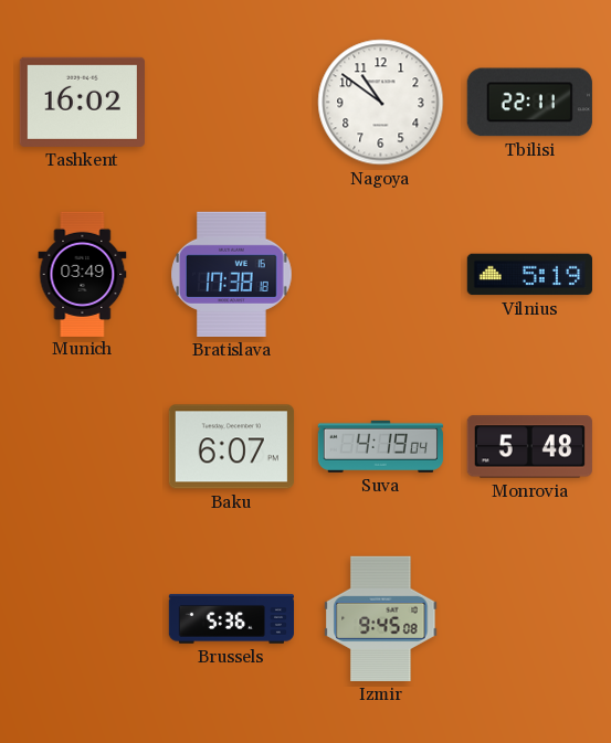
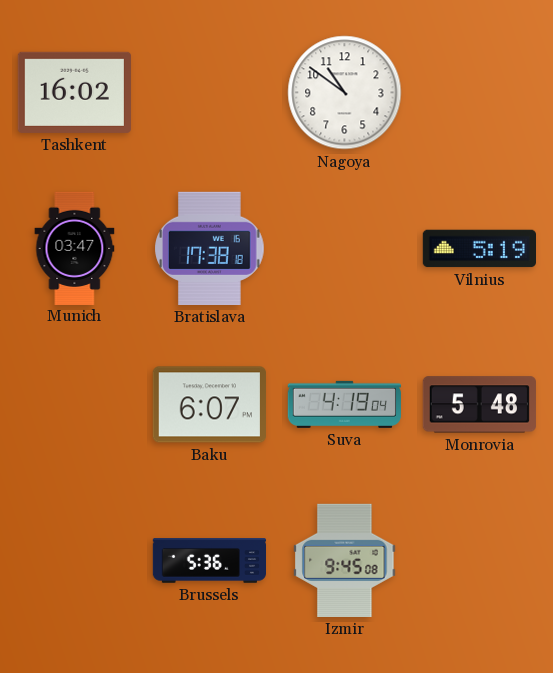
Tbilisi: 22:11 -> none (529, 103)
Munich: 03:49 -> 03:47 (75, 248)
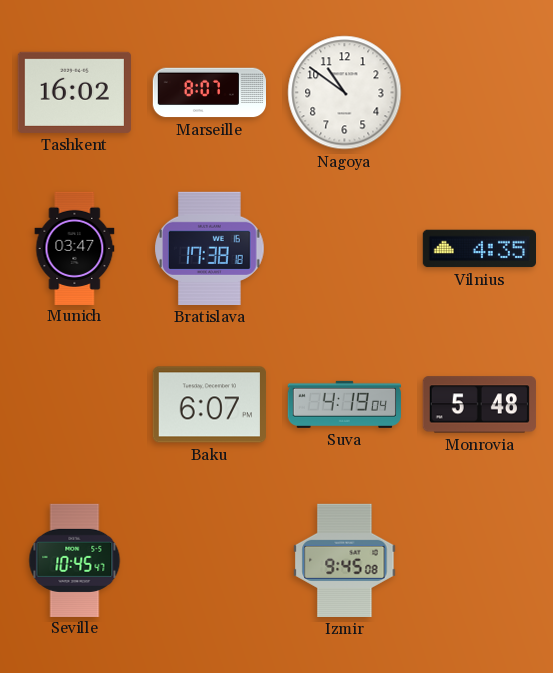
Marseille: none -> 8:07 (209, 93)
Vilnius: 5:19 -> 4:35 (479, 249)
Seville: none -> 10:45 (75, 560)
Brussels: 5:36 -> none (209, 561)
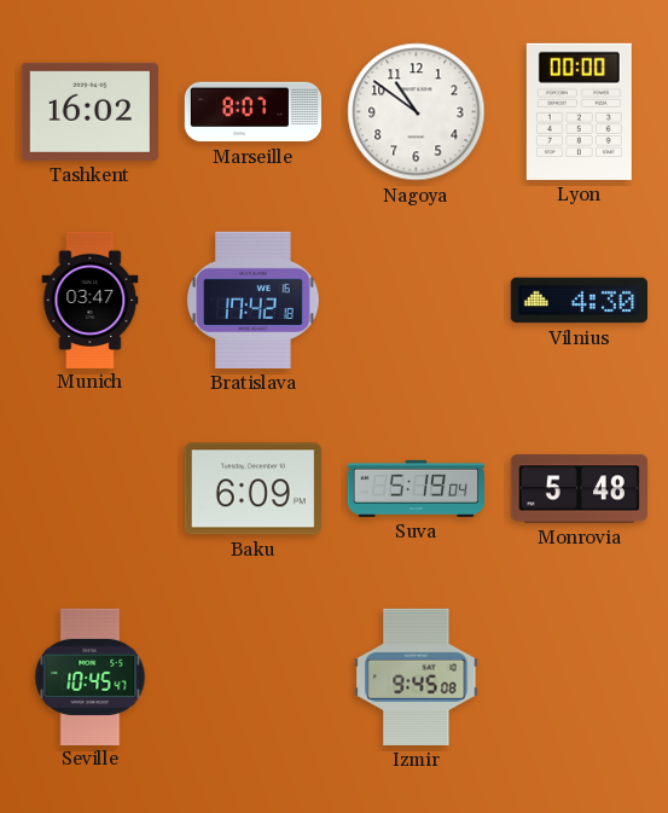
Lyon: none -> 00:00 (579, 111)
Bratislava: 17:38 -> 17:42 (254, 300)
Vilnius: 4:35 -> 4:30 (579, 301)
Baku: 6:07 -> 6:09 (252, 489)
Suva: 4:19 -> 5:19 (416, 488)
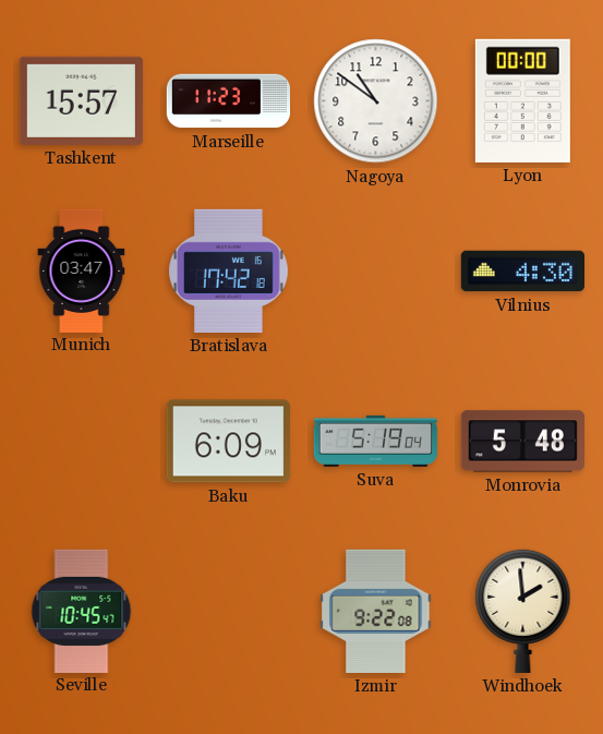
Tashkent: 16:02 -> 15:57 (81, 100)
Marseille: 8:07 -> 11:23 (228, 101)
Izmir: 9:45 -> 9:22 (376, 611)
Windhoek: none -> 1:59 (523, 611)
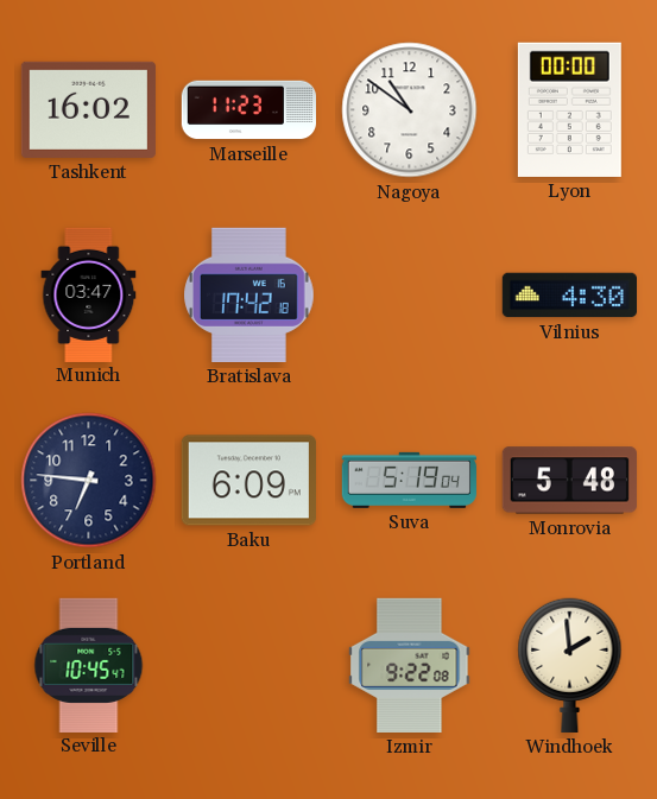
Tashkent: 15:57 -> 16:02 (88, 109)
Portland: none -> 6:46 (89, 481)
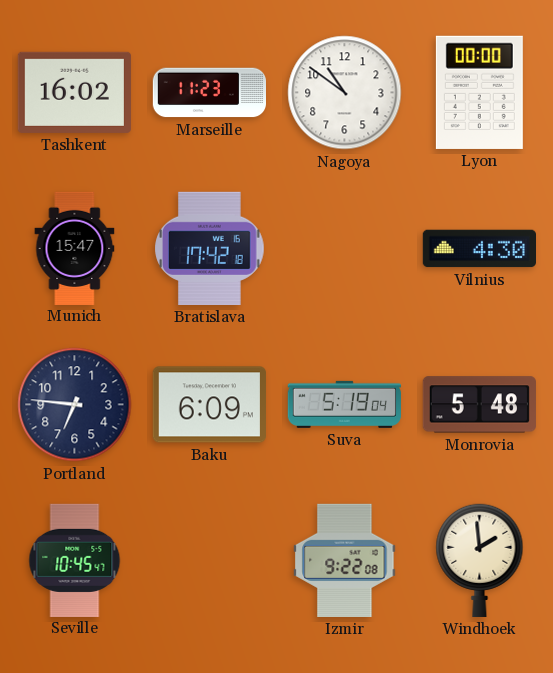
Munich: 03:47 -> 15:47 (75, 248)
